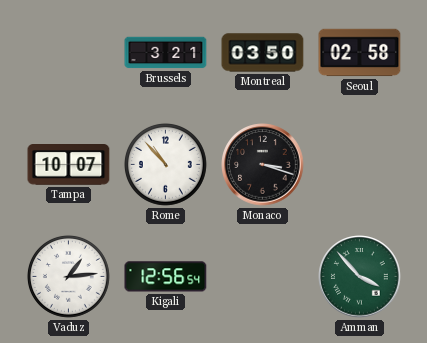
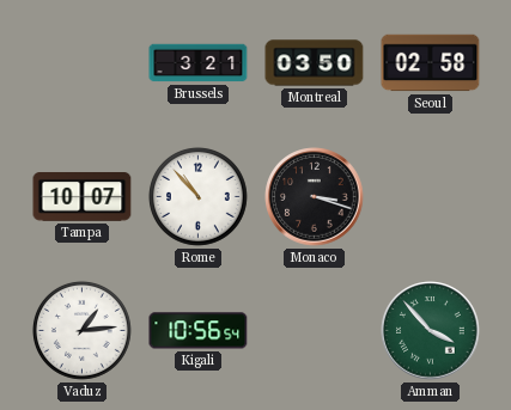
Kigali: 12:56 -> 10:56 (199, 331)
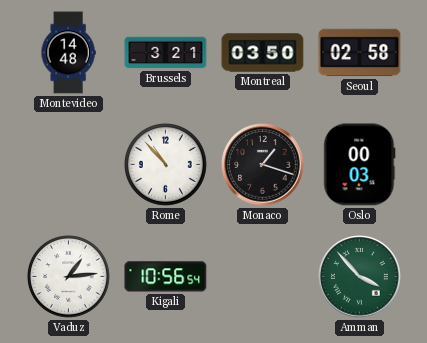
Montevideo: none -> 14:48 (68, 53)
Tampa: 10:07 -> none (83, 197)
Monaco: 3:18 -> 1:18 (263, 165)
Oslo: none -> 00:03 (360, 165)
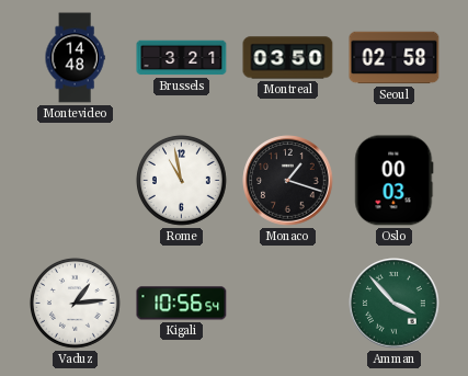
Rome: 10:53 -> 10:58 (181, 180)
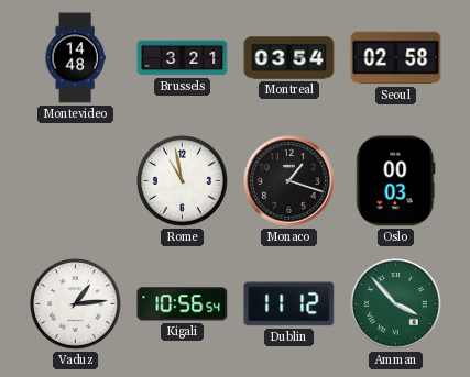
Montreal: 03:50 -> 03:54 (289, 58)
Dublin: none -> 11:12 (289, 304)
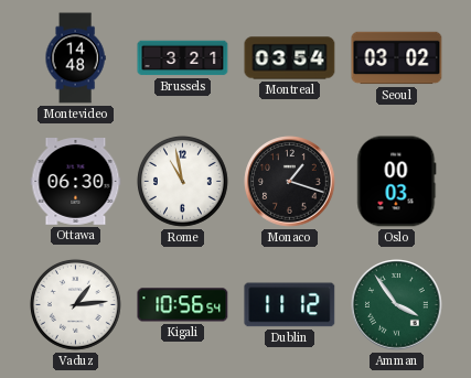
Seoul: 02:58 -> 03:02 (397, 58)
Ottawa: none -> 06:30 (76, 182)
Amman: 3:53 -> 3:54 (397, 305)
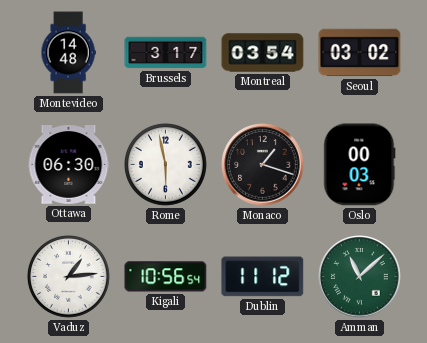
Brussels: 3:21 -> 3:17 (166, 53)
Rome: 10:58 -> 5:58 (165, 164)
Amman: 3:54 -> 11:08 (360, 277)
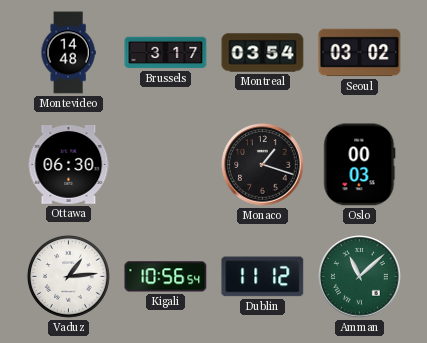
Rome: 5:58 -> none (165, 164)
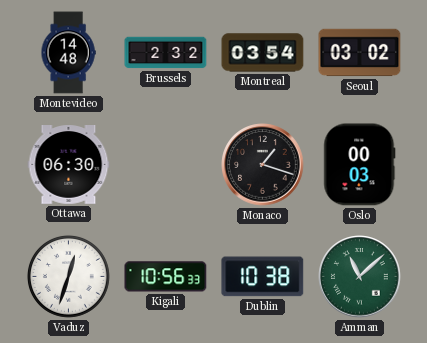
Brussels: 3:17 -> 2:32 (166, 53)
Vaduz: 1:14 -> 12:33 (68, 276)
Kigali: 10:56:54 -> 10:56:33 (166, 277)
Dublin: 11:12 -> 10:38 (263, 277)
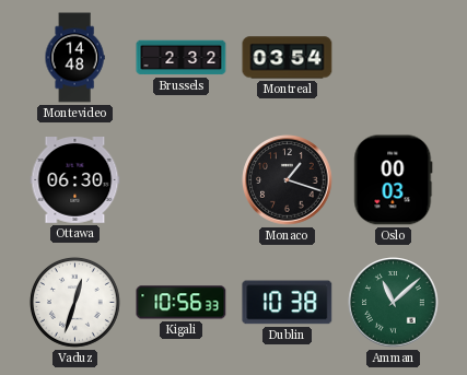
Seoul: 03:02 -> none (360, 53)
